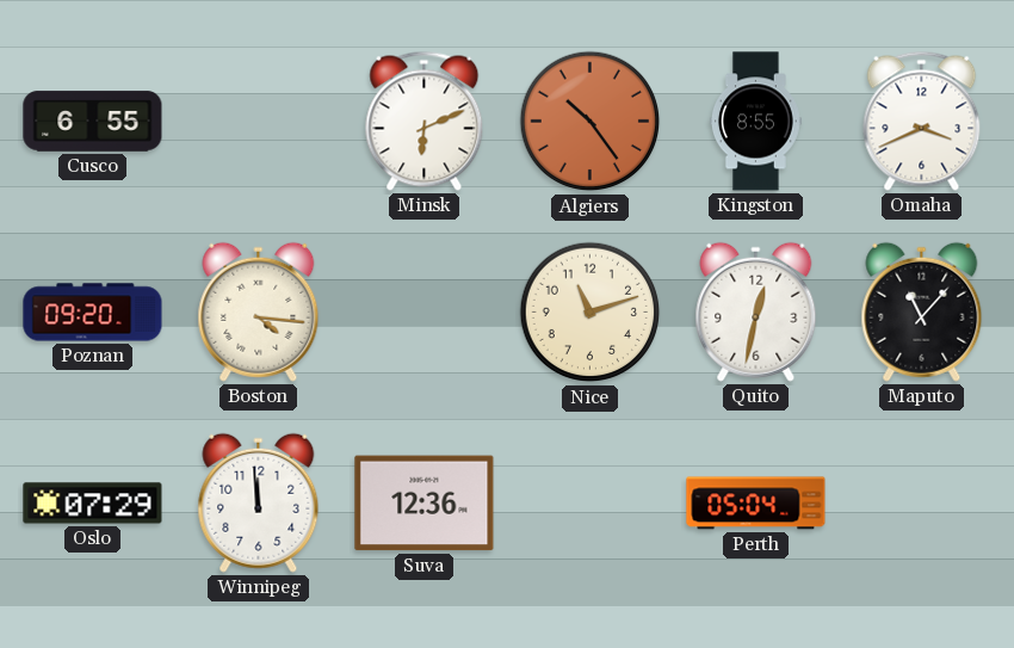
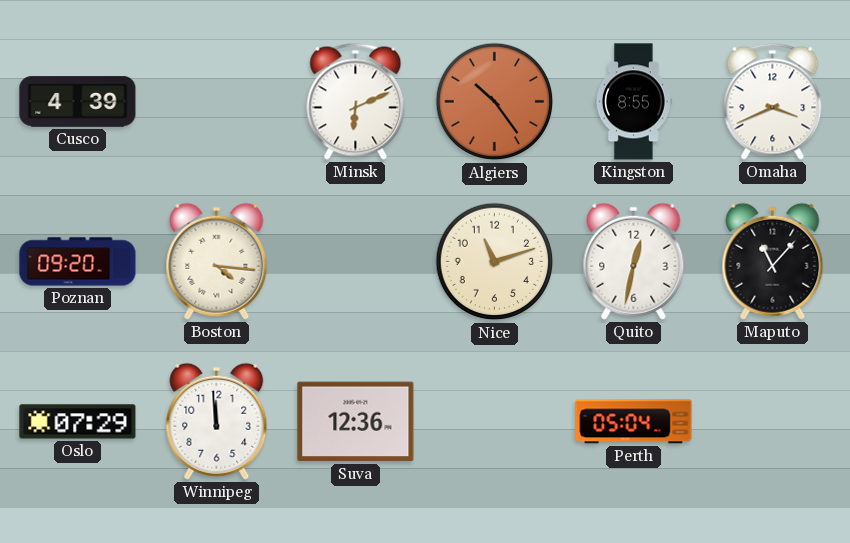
Cusco: 6:55 -> 4:39 (78, 102)
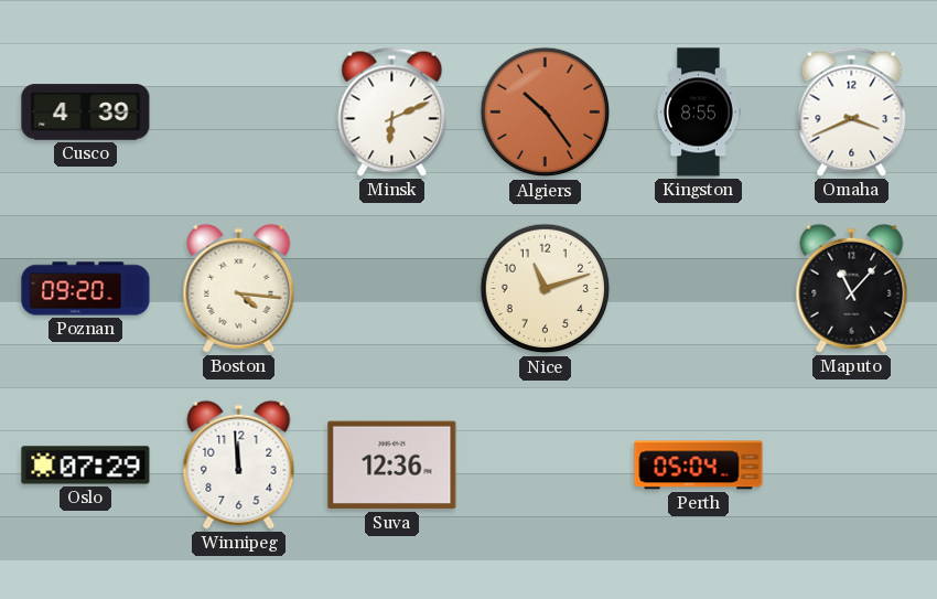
Quito: 12:32 -> none (634, 261)
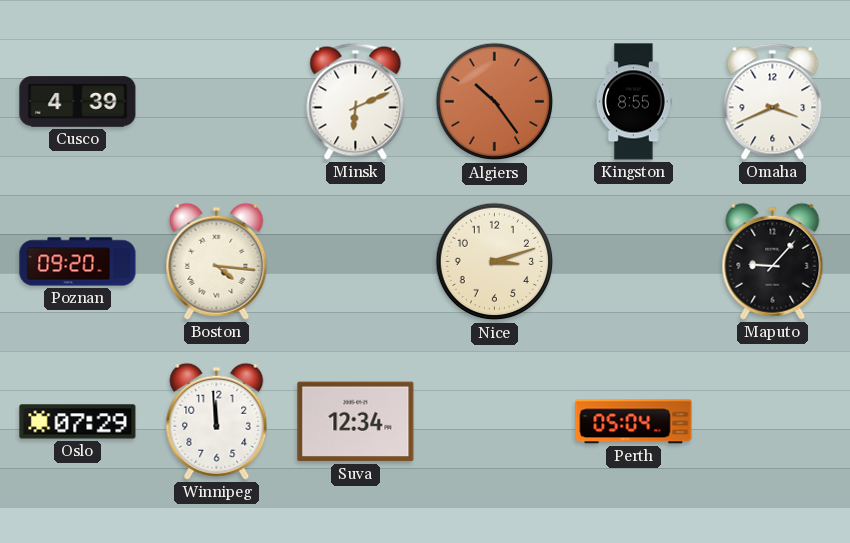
Nice: 11:12 -> 3:12 (495, 262)
Maputo: 11:07 -> 9:07 (773, 261)
Suva: 12:36 -> 12:34 (356, 422)
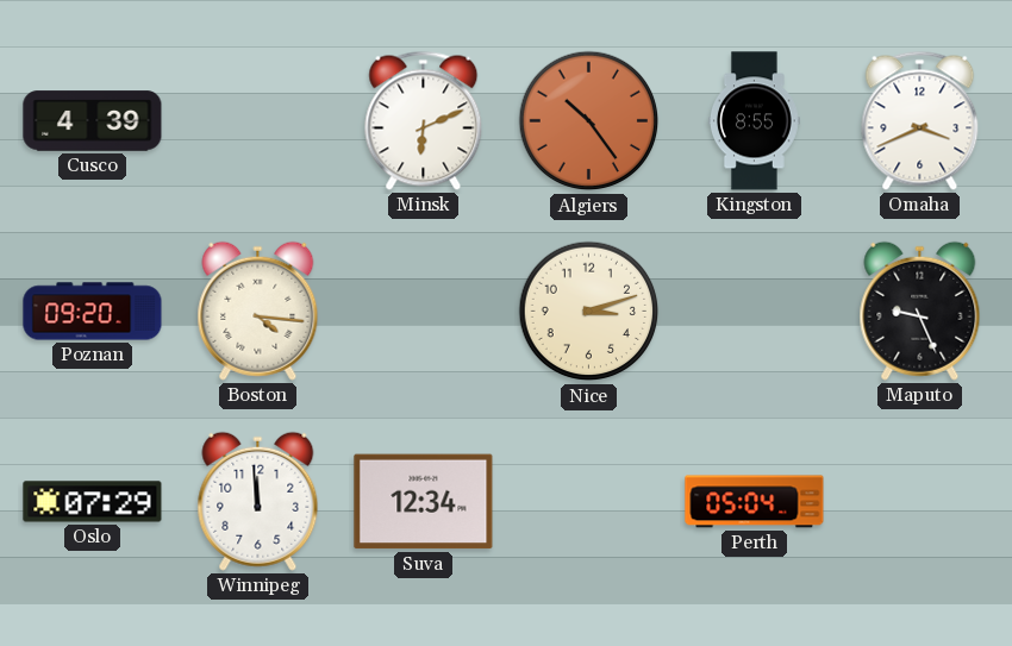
Maputo: 9:07 -> 9:26 (920, 311)
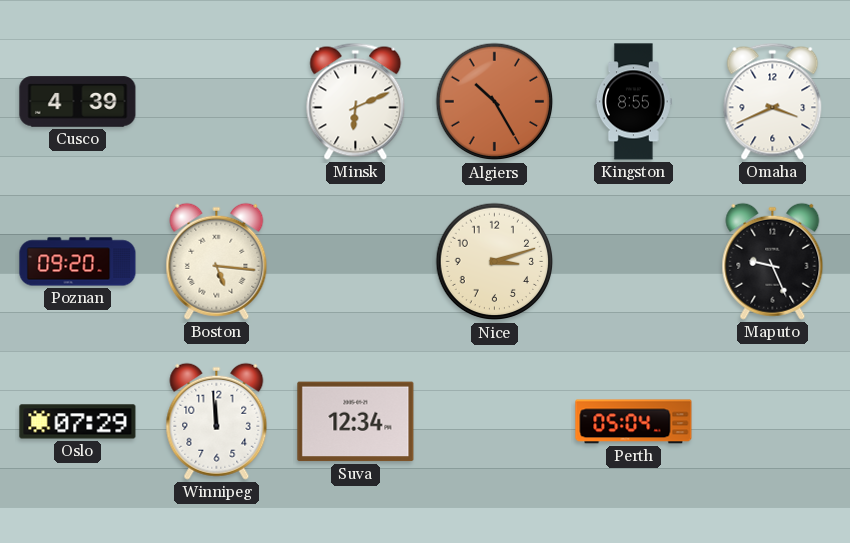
Algiers: 10:24 -> 10:25 (495, 102)
Boston: 4:16 -> 5:16 (217, 261)
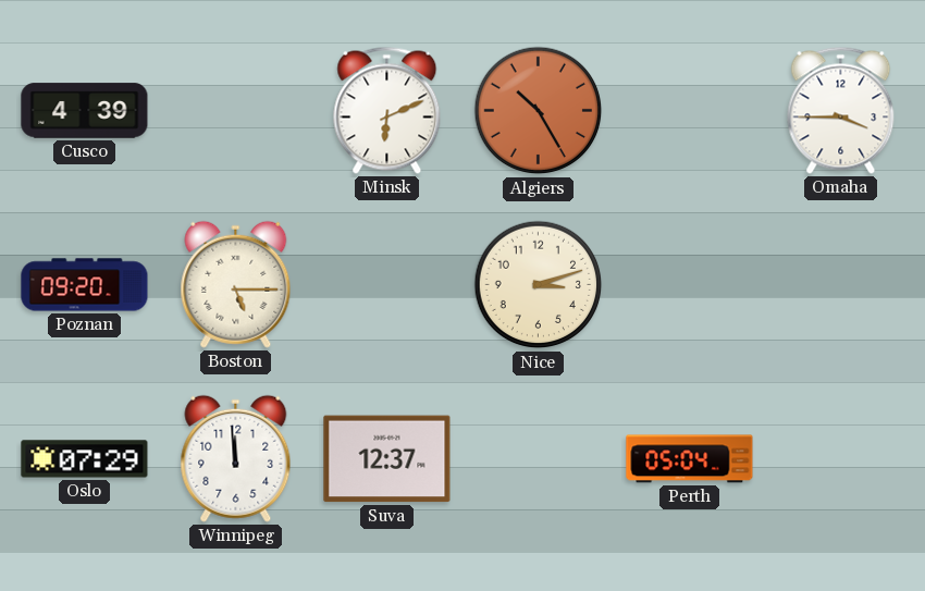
Kingston: 8:55 -> none (633, 102)
Omaha: 3:41 -> 3:45 (841, 110)
Boston: 5:16 -> 5:15 (236, 284)
Maputo: 9:26 -> none (773, 261)
Suva: 12:34 -> 12:37 (387, 459)
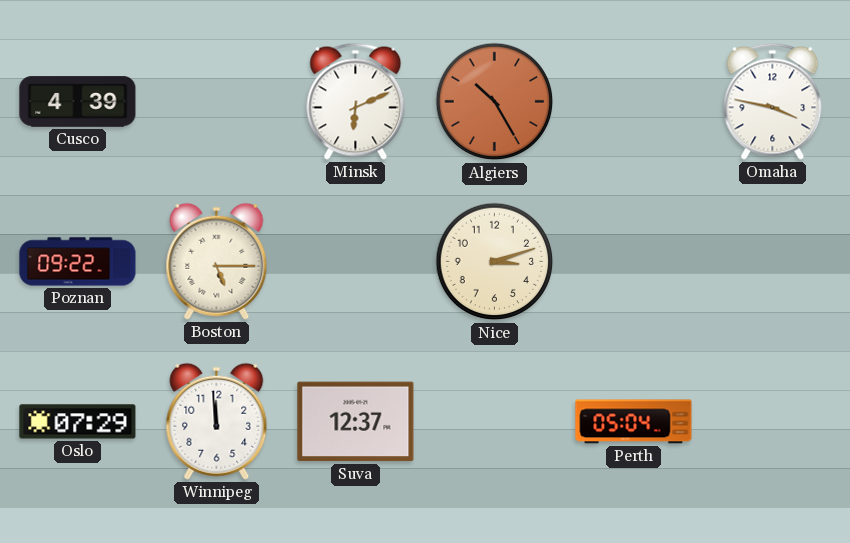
Omaha: 3:45 -> 3:47 (773, 101)
Poznan: 09:20 -> 09:22 (78, 262)
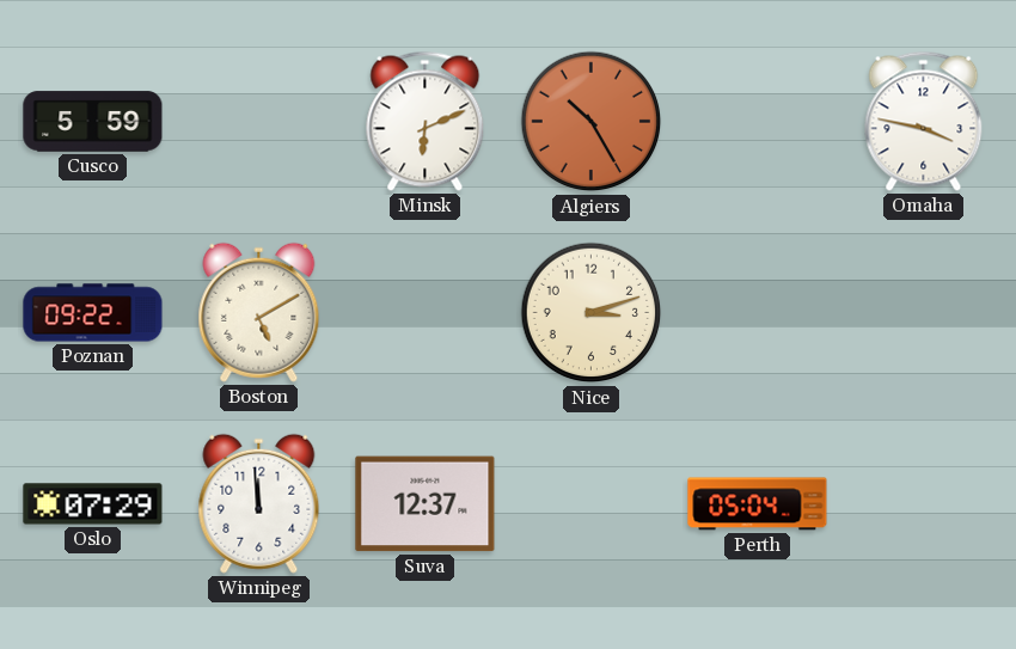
Cusco: 4:39 -> 5:59 (93, 122)
Boston: 5:15 -> 5:10 (259, 312)
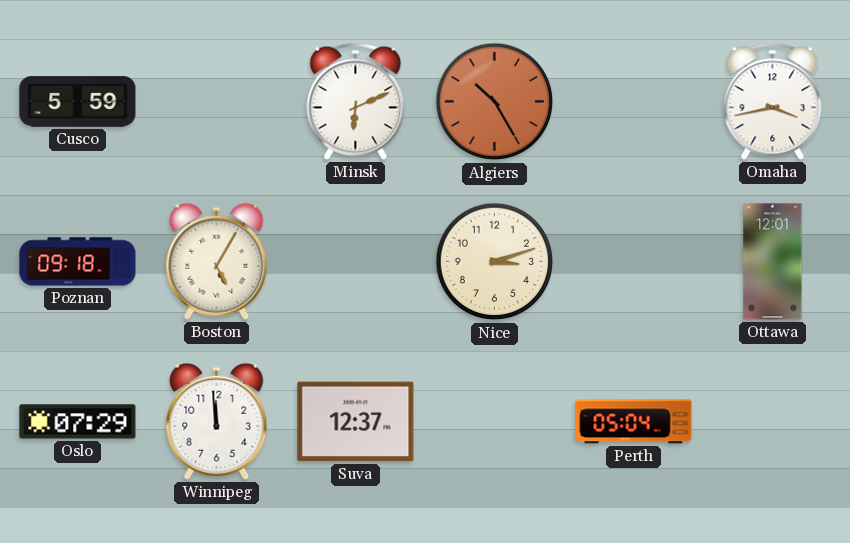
Omaha: 3:47 -> 3:43 (773, 101)
Poznan: 09:22 -> 09:18 (78, 262)
Boston: 5:10 -> 5:05 (217, 261)
Ottawa: none -> 12:01 (773, 262)
